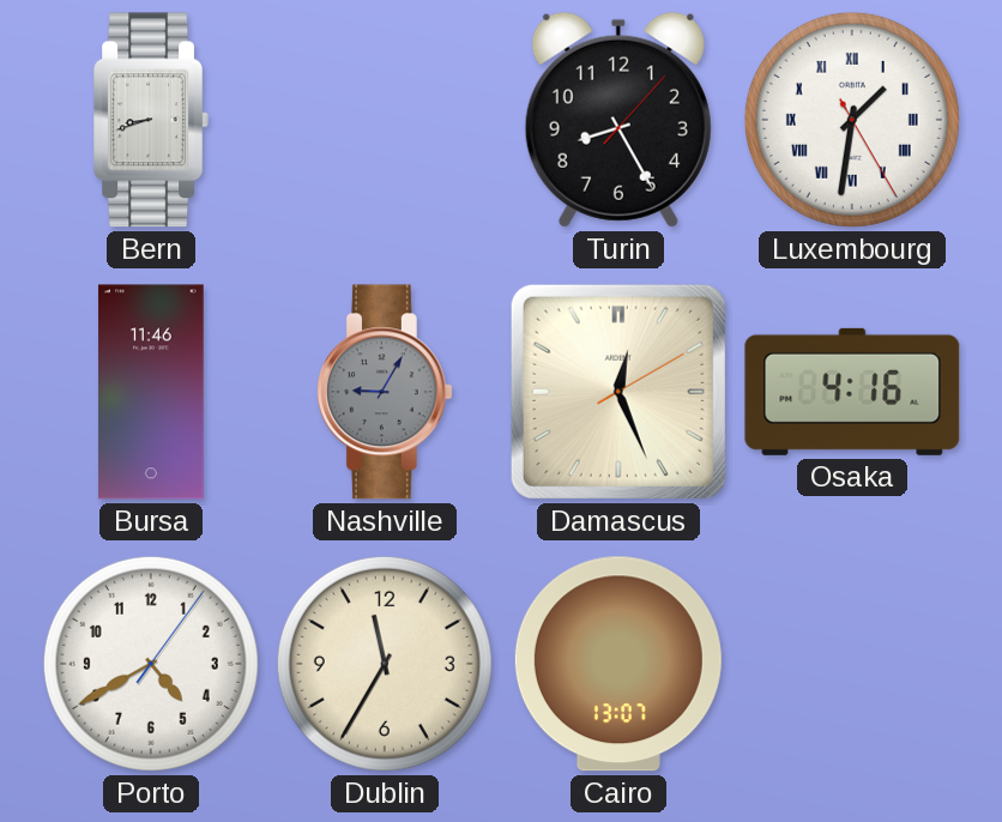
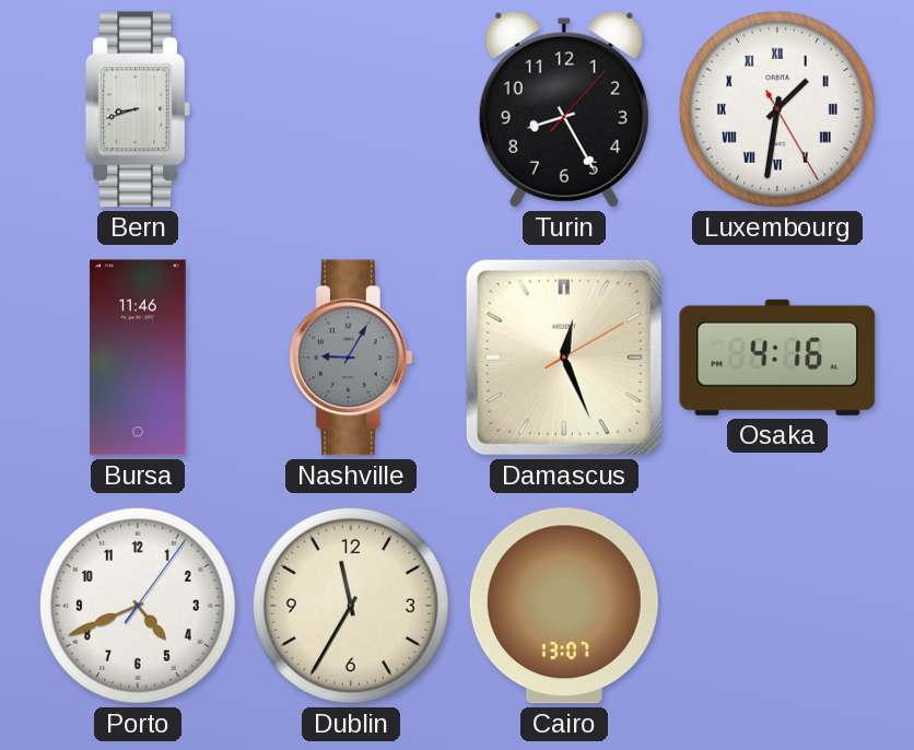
Porto: 4:40 -> 4:41 (138, 606)
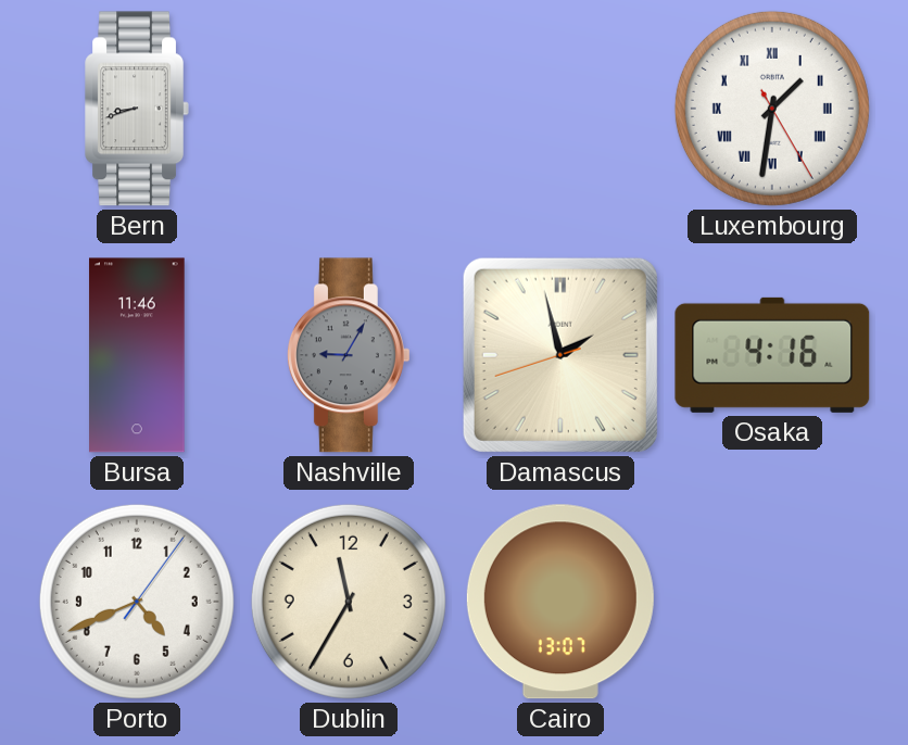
Turin: 8:25 -> none (564, 109)
Damascus: 12:26 -> 1:57 (560, 355)
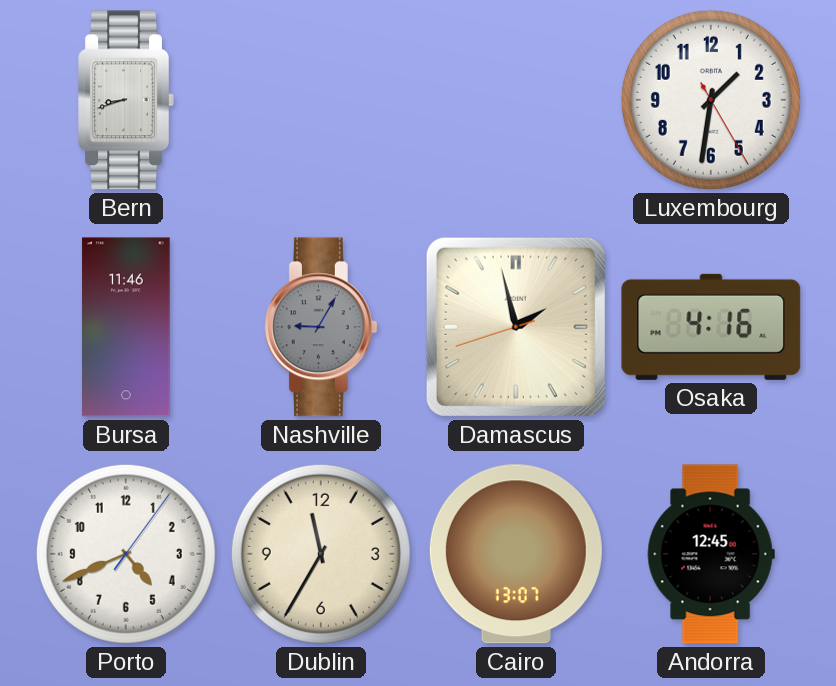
Luxembourg numerals: Roman -> Arabic (711, 100)
Andorra: none -> 12:45 (711, 554)
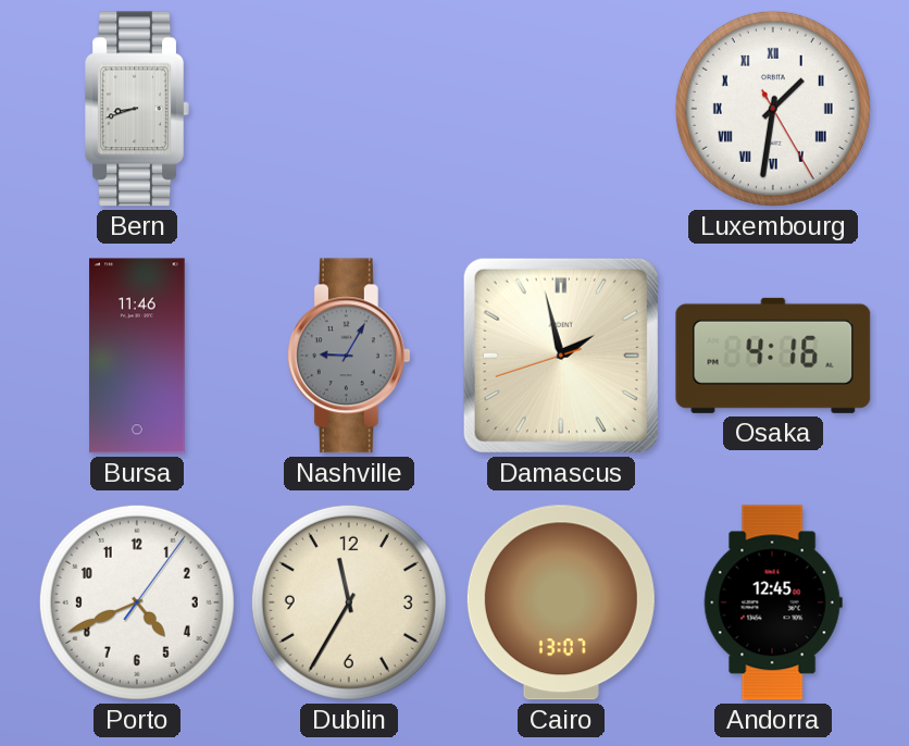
Luxembourg numerals: Arabic -> Roman (773, 109)
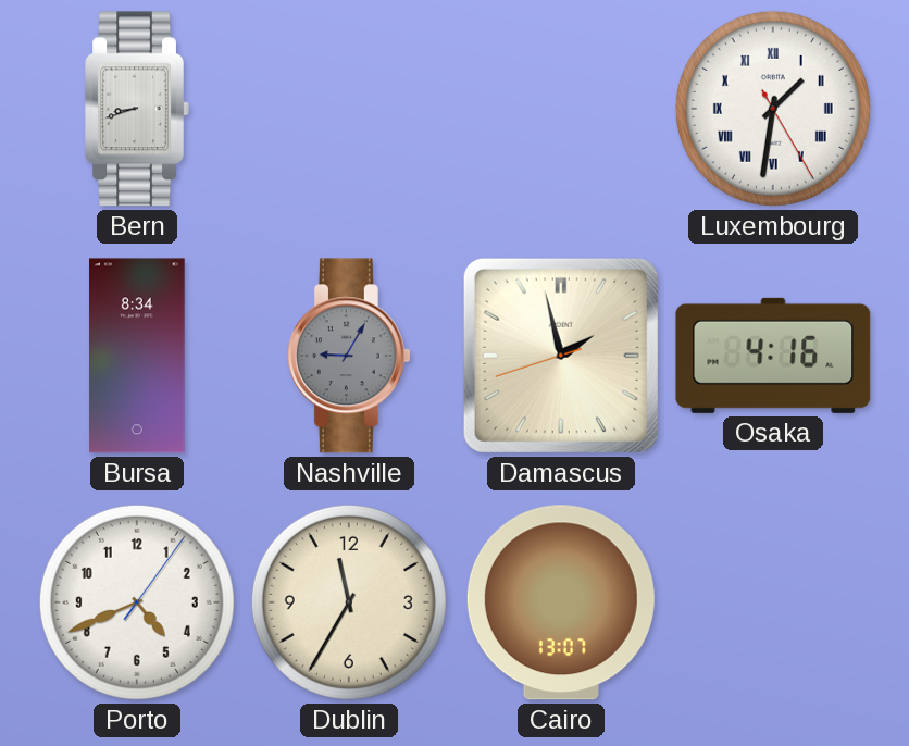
Bursa: 11:46 -> 8:34 (137, 356)
Andorra: 12:45 -> none (773, 602)
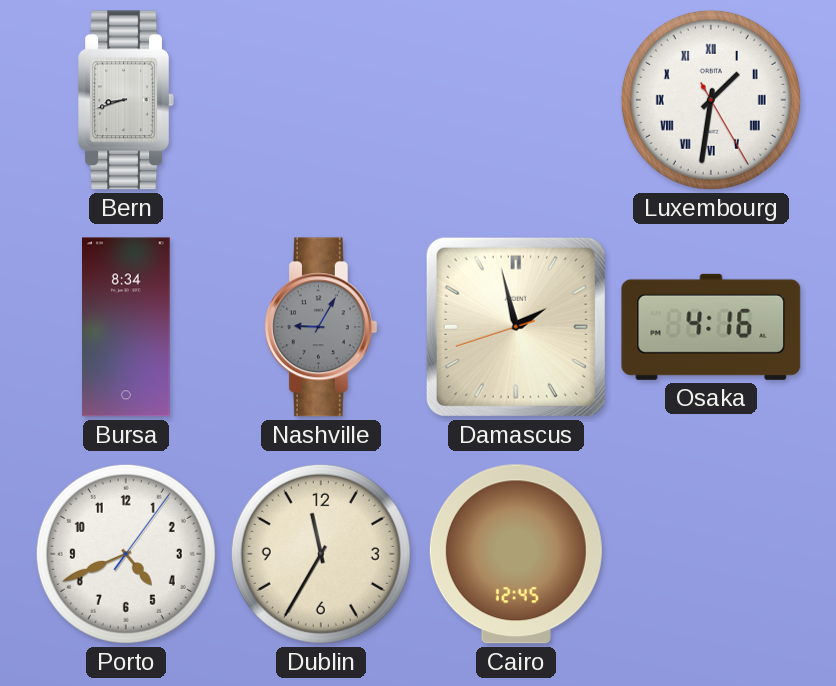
Cairo: 13:07 -> 12:45 (516, 554)
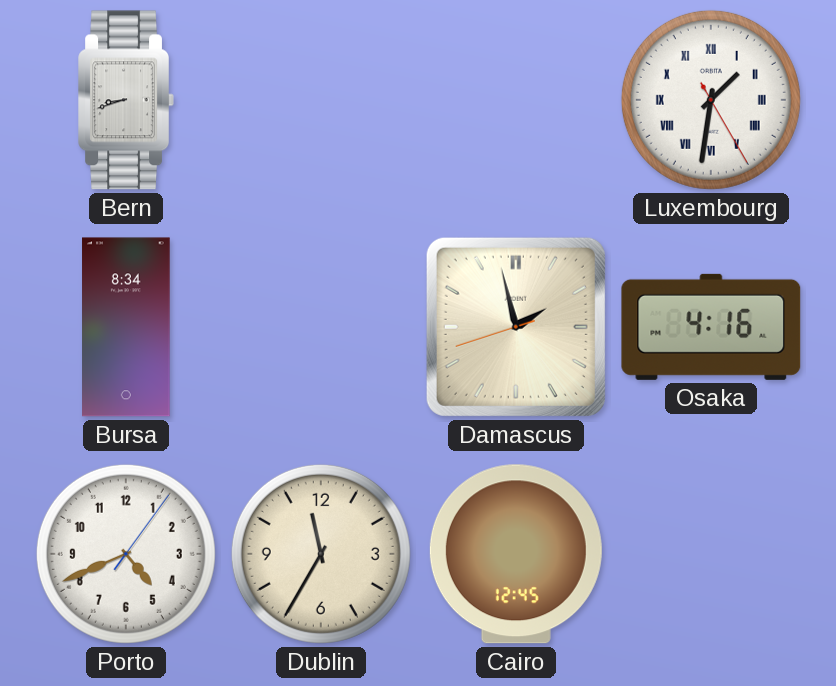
Nashville: 9:05 -> none (321, 327)
